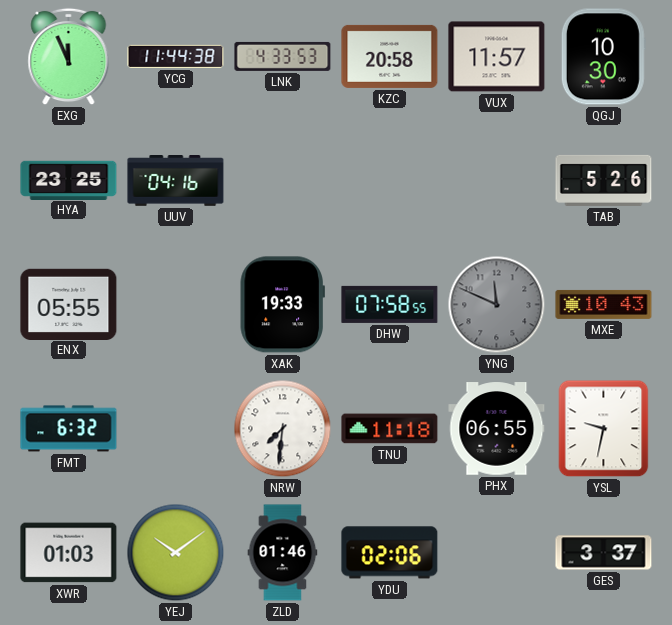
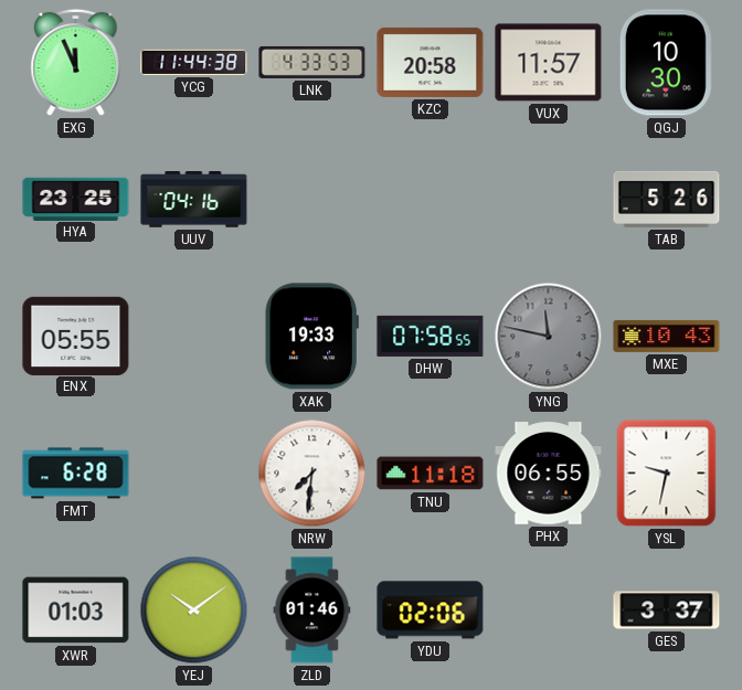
YNG: 11:49 -> 11:47 (549, 337)
FMT: 6:32 -> 6:28 (76, 474)
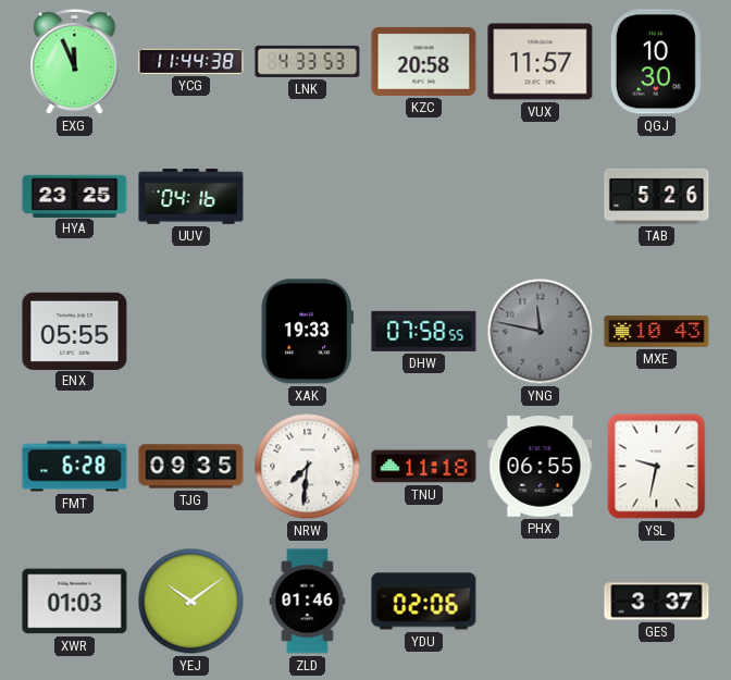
TJG: none -> 09:35 (191, 467)
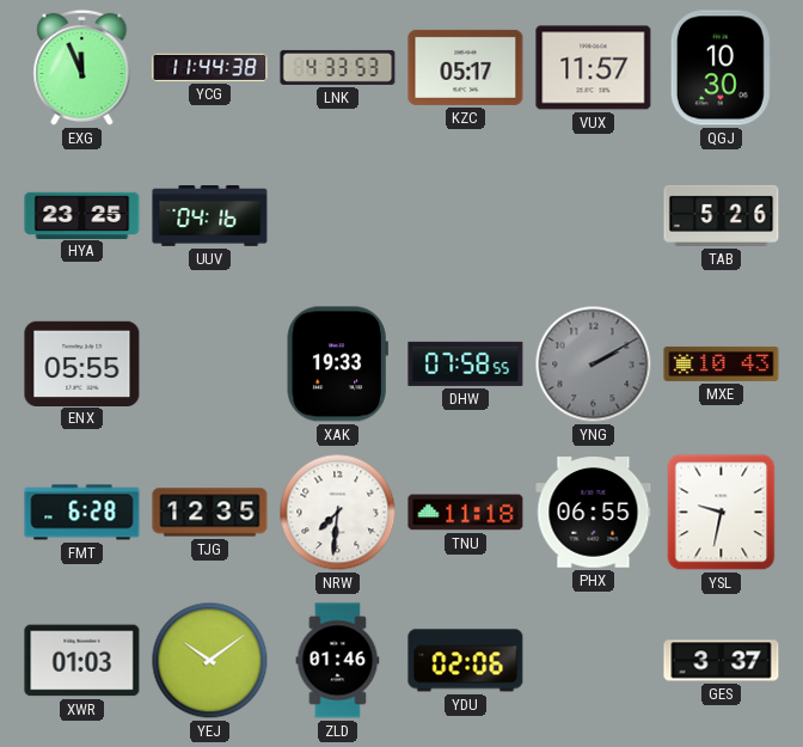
KZC: 20:58 -> 05:17 (466, 67)
YNG: 11:47 -> 2:10 (594, 365)
TJG: 09:35 -> 12:35 (210, 513)
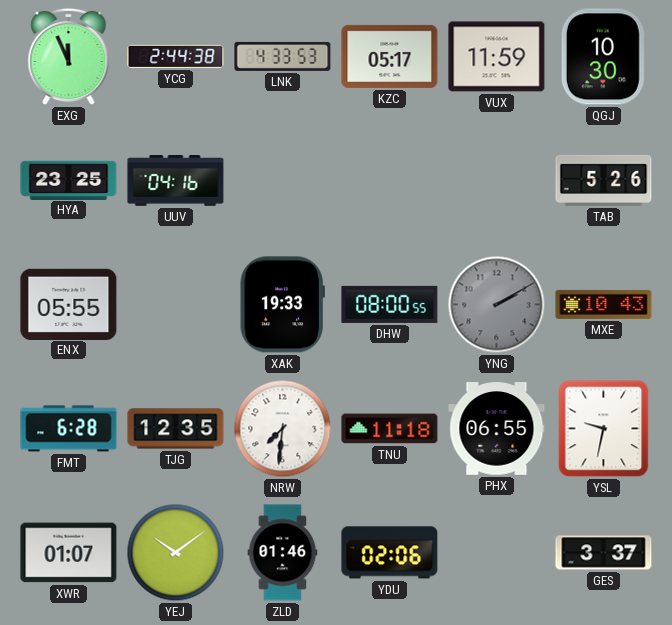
YCG: 11:44 -> 2:44 (176, 56)
VUX: 11:57 -> 11:59 (497, 57)
DHW: 07:58 -> 08:00 (390, 304)
XWR: 01:03 -> 01:07 (69, 553)
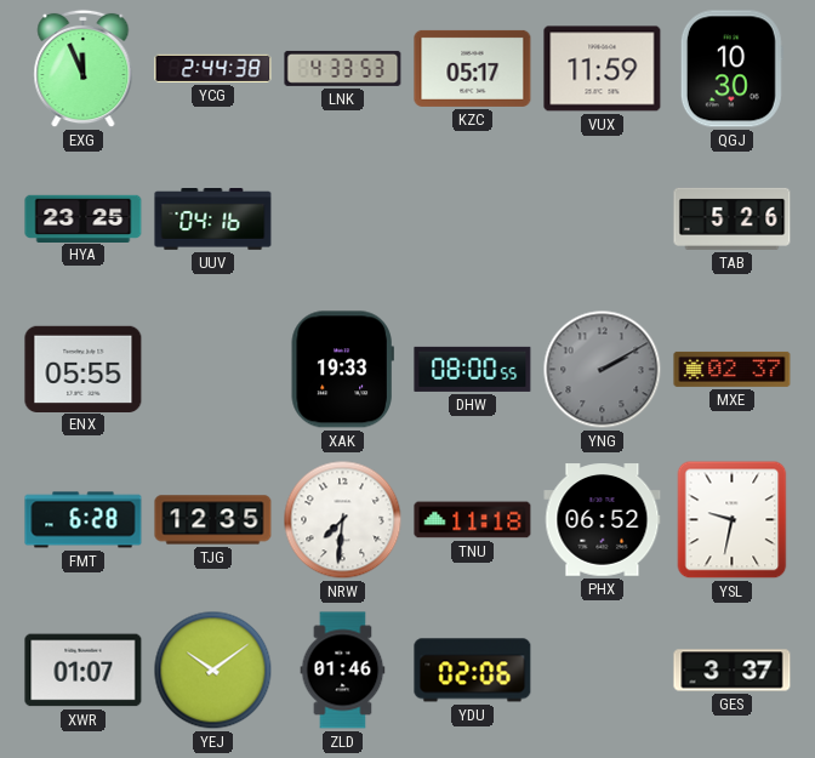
MXE: 10:43 -> 02:37 (733, 369)
PHX: 06:55 -> 06:52 (603, 520)
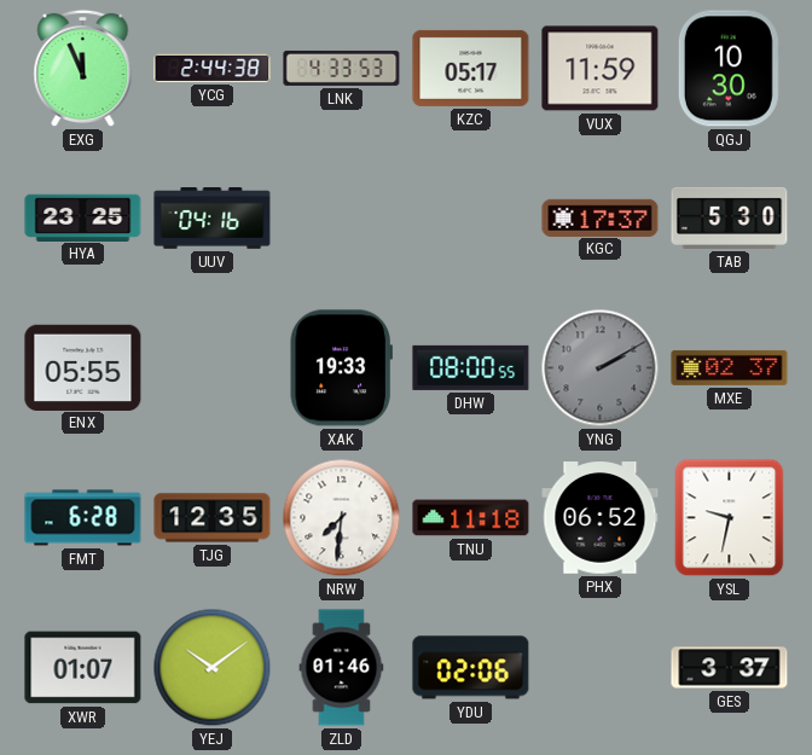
KGC: none -> 17:37 (601, 217)
TAB: 5:26 -> 5:30 (730, 217)
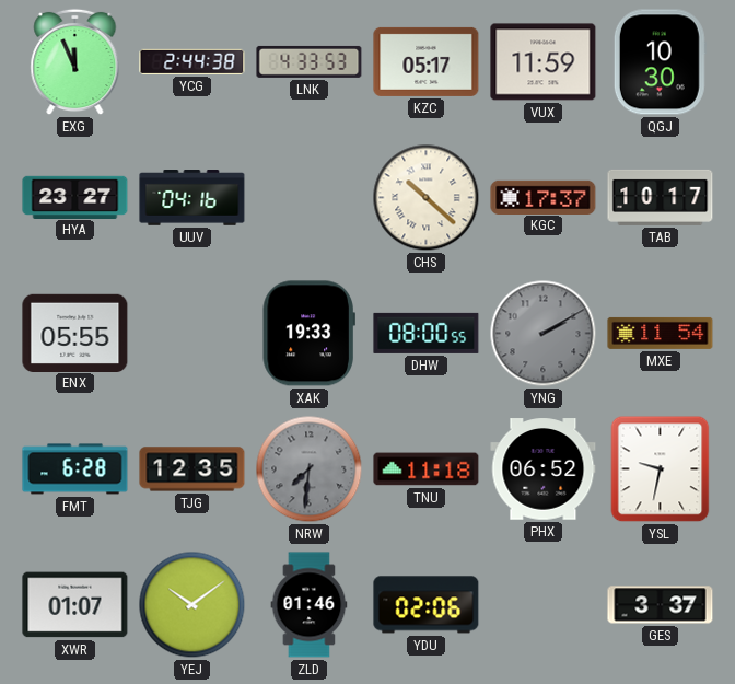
HYA: 23:25 -> 23:27 (75, 197)
CHS: none -> 10:22 (427, 198)
TAB: 5:30 -> 10:17 (661, 197)
MXE: 02:37 -> 11:54 (661, 333)
NRW dial: white -> grey (310, 469)
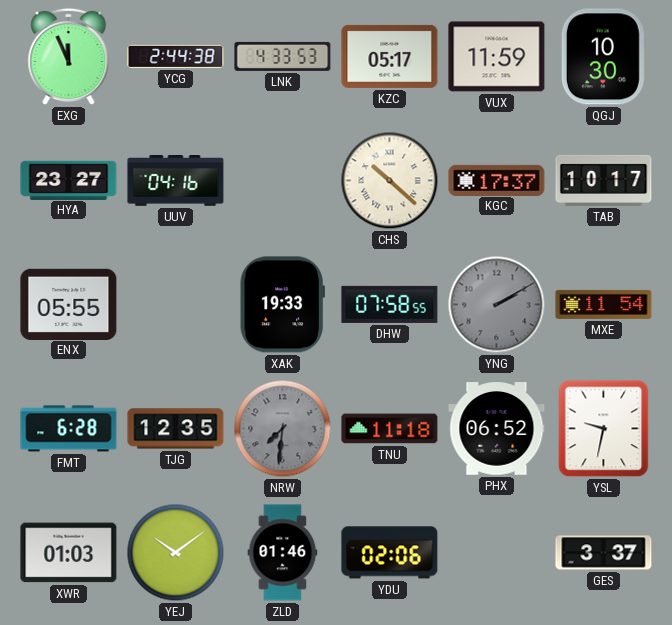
DHW: 08:00 -> 07:58 (390, 304)
XWR: 01:07 -> 01:03 (69, 553)
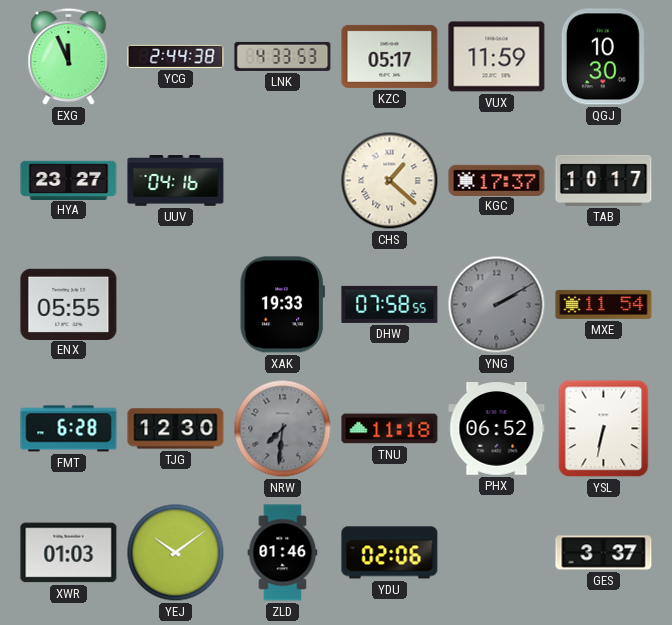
CHS: 10:22 -> 1:22 (390, 181)
TJG: 12:35 -> 12:30 (176, 429)
YSL: 9:32 -> 6:32 (604, 429)
